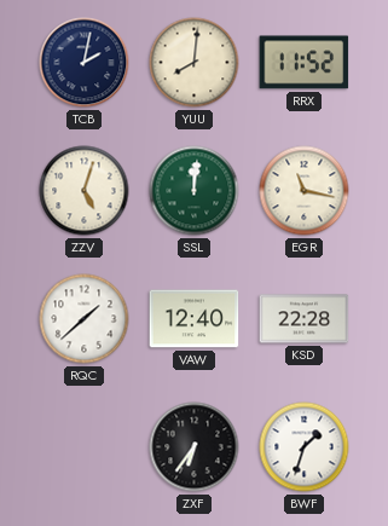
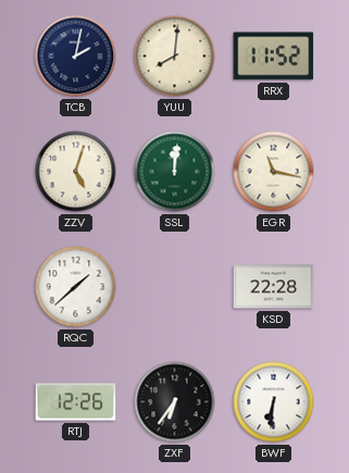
VAW: 12:40 -> none (195, 319)
RTJ: none -> 12:26 (76, 402)
BWF: 1:33 -> 6:31 (274, 402)
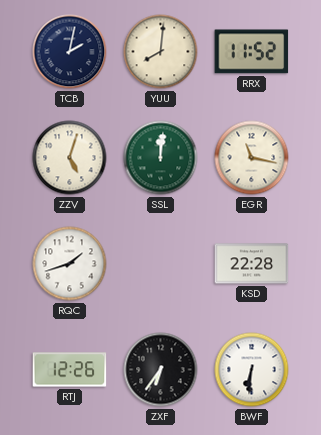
RQC: 1:38 -> 1:42 (70, 264)
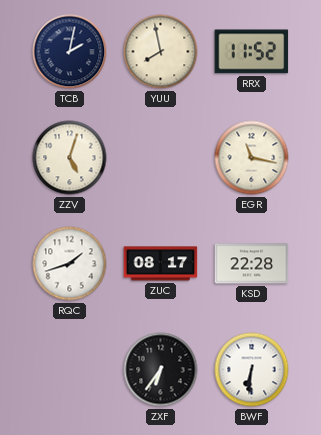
YUU: 8:01 -> 7:58 (161, 52)
SSL: 12:01 -> none (161, 158)
ZUC: none -> 08:17 (161, 264)
RTJ: 12:26 -> none (70, 370)
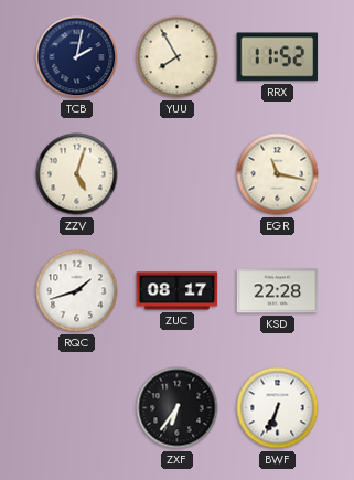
YUU: 7:58 -> 7:55 (178, 57)
BWF: 6:31 -> 6:34 (278, 408)
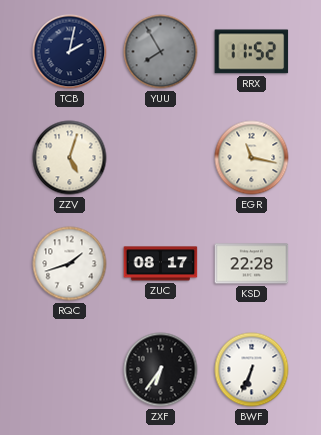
YUU dial: cream -> grey (161, 52)
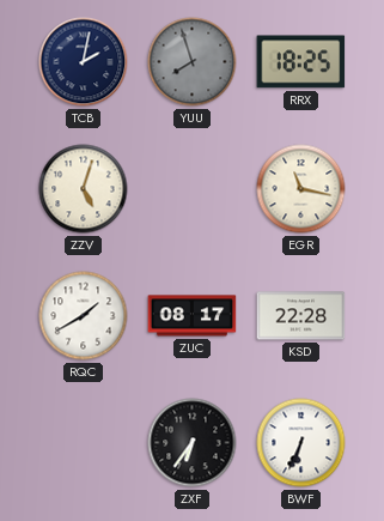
YUU: 7:55 -> 7:57 (193, 62)
RRX: 11:52 -> 18:25 (301, 62)
RQC: 1:42 -> 1:40 (84, 316)
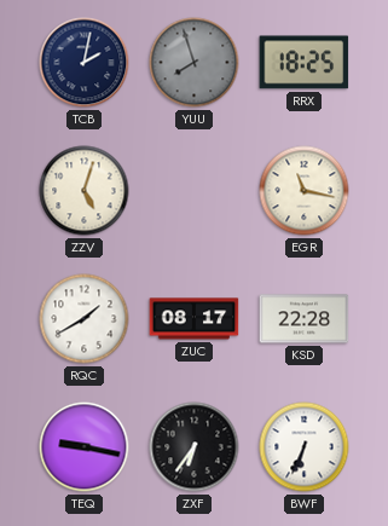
TEQ: none -> 9:17 (85, 447)
